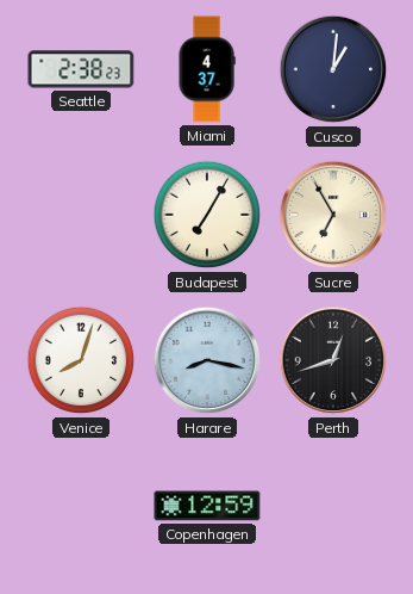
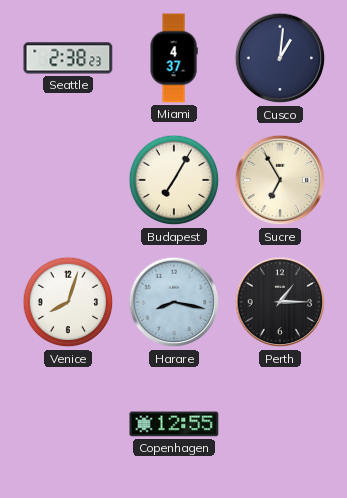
Perth: 12:42 -> 1:15 (280, 302)
Copenhagen: 12:59 -> 12:55 (174, 424)
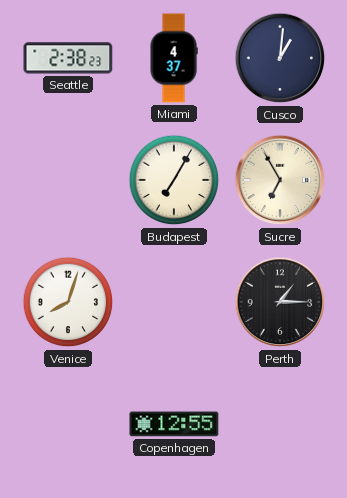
Harare: 8:17 -> none (174, 302)
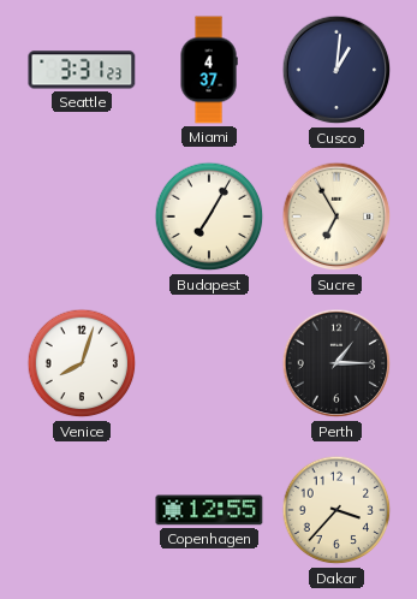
Seattle: 2:38 -> 3:31 (82, 70)
Dakar: none -> 3:37 (336, 510)
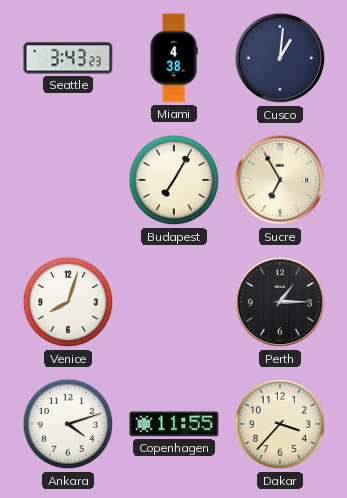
Seattle: 3:31 -> 3:43 (68, 58)
Miami: 4:37 -> 4:38 (174, 58)
Ankara: none -> 4:12 (68, 424)
Copenhagen: 12:55 -> 11:55 (174, 424)
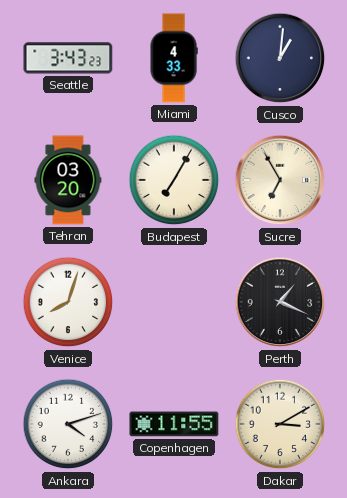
Miami: 4:38 -> 4:33 (174, 58)
Tehran: none -> 03:20 (68, 180)
Perth: 1:15 -> 1:19 (280, 302)
Dakar: 3:37 -> 3:10 (280, 424)
